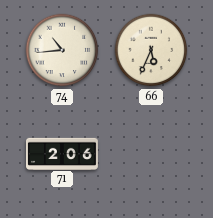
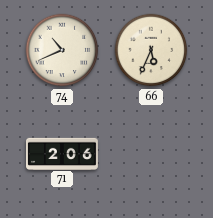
74: 10:44 -> 10:41 (62, 50)
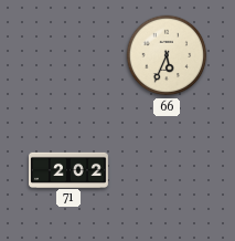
74: 10:41 -> none (62, 50)
71: 2:06 -> 2:02 (70, 169)
